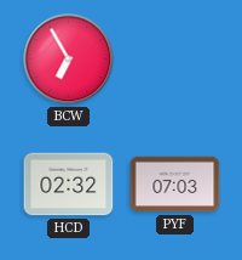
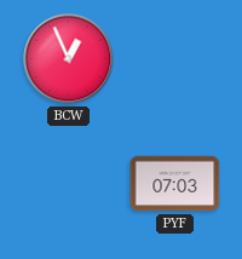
BCW: 6:55 -> 12:56 (69, 59)
HCD: 02:32 -> none (69, 185)
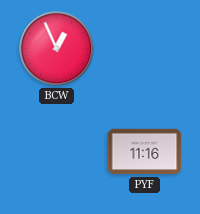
PYF: 07:03 -> 11:16 (145, 152)
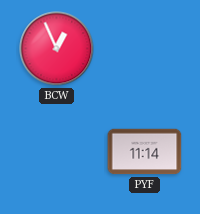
PYF: 11:16 -> 11:14 (145, 152)
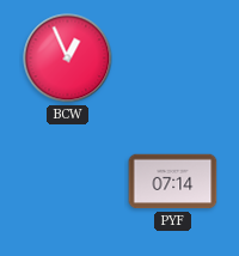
PYF: 11:14 -> 07:14 (173, 182)
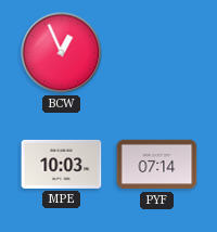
MPE: none -> 10:03 (62, 164)
